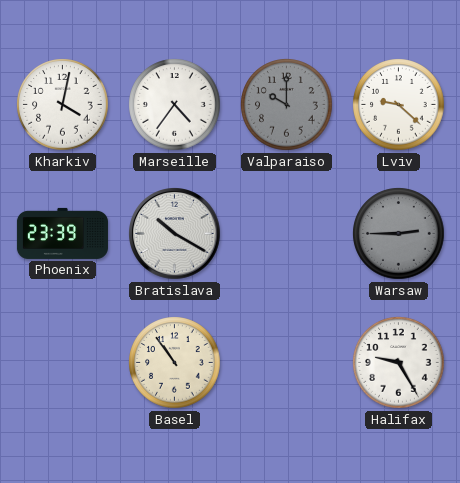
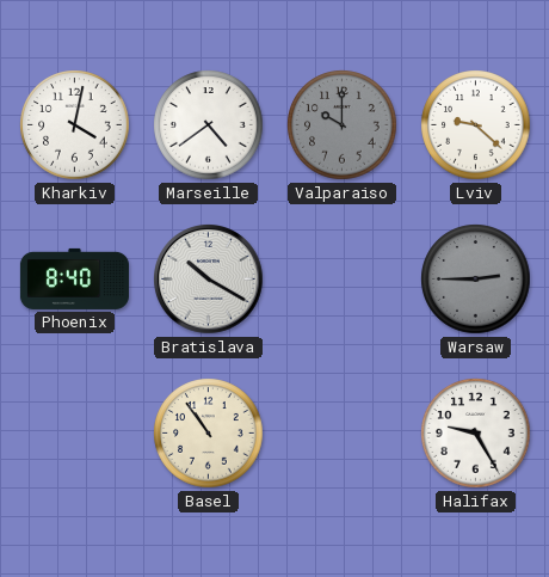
Marseille: 4:36 -> 4:39 (209, 125)
Phoenix: 23:39 -> 8:40 (74, 278)
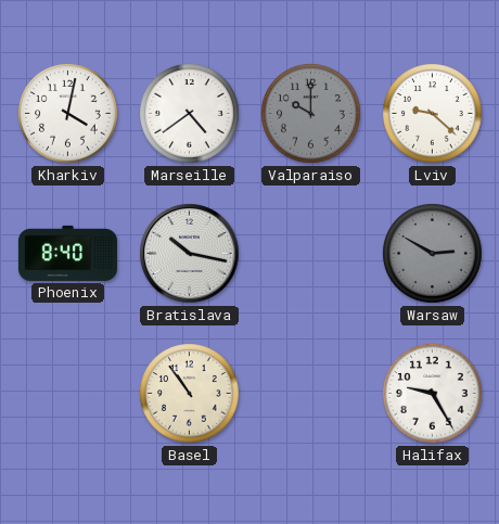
Bratislava: 10:20 -> 10:17 (190, 254)
Warsaw: 2:45 -> 2:50 (433, 254)
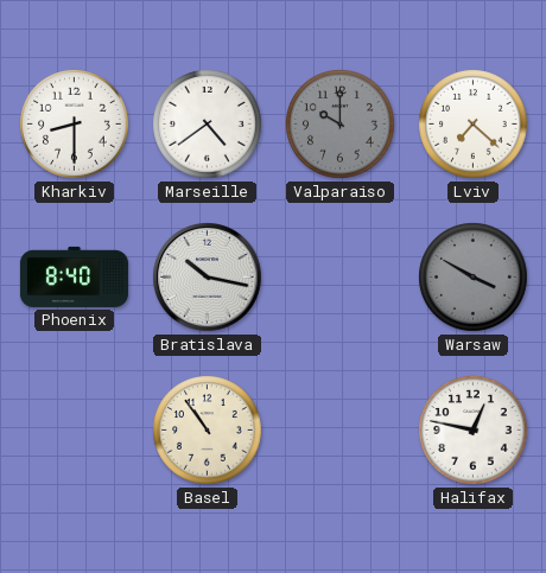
Kharkiv: 4:02 -> 8:30 (75, 125)
Lviv: 9:22 -> 7:22 (474, 125)
Warsaw: 2:50 -> 3:50 (474, 278)
Halifax: 9:25 -> 12:47 (474, 431)
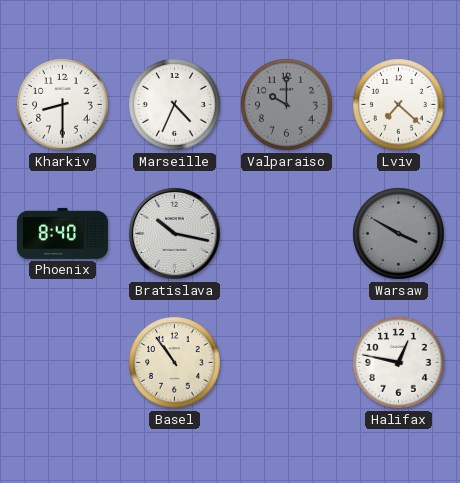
Marseille: 4:39 -> 4:34 (175, 105)
